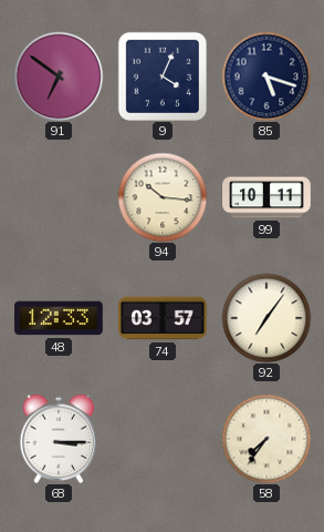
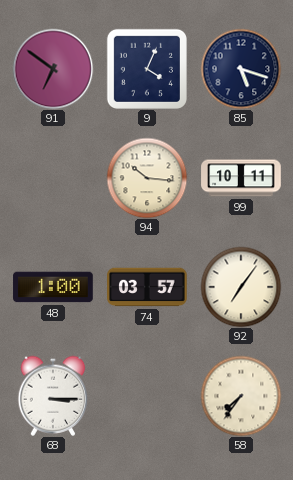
48: 12:33 -> 1:00 (53, 287)
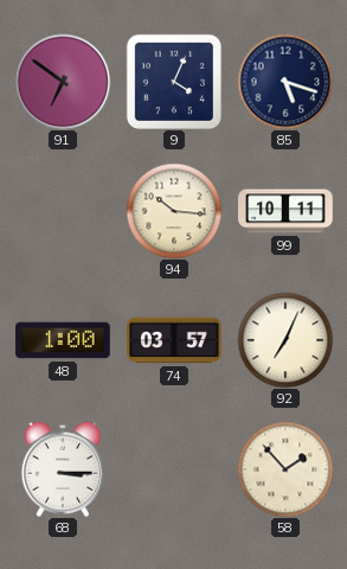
92: 7:06 -> 7:04 (285, 340)
58: 7:36 -> 1:53 (285, 469)
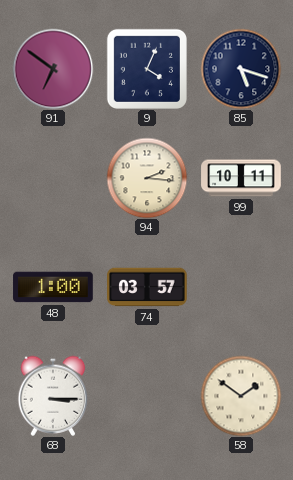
94: 10:16 -> 2:16 (147, 178)
92: 7:04 -> none (285, 340)
58: 1:53 -> 1:51 (241, 396)
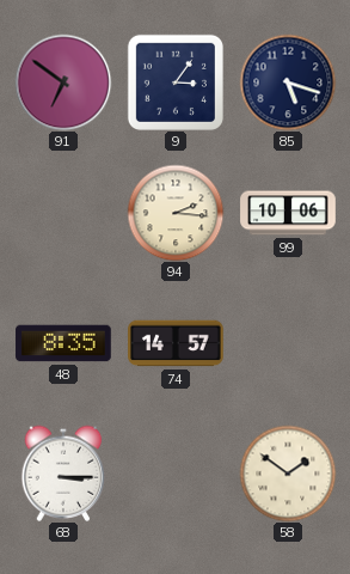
9: 4:04 -> 3:06 (176, 83)
99: 10:11 -> 10:06 (288, 213)
48: 1:00 -> 8:35 (63, 343)
74: 03:57 -> 14:57 (176, 343)
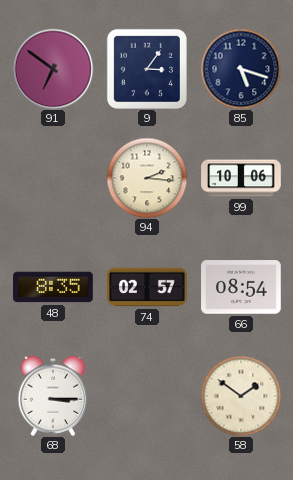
74: 14:57 -> 02:57 (147, 287)
66: none -> 08:54 (241, 287)
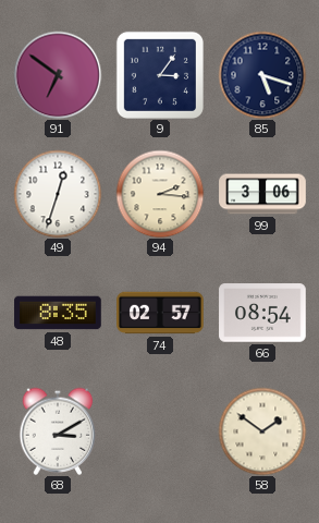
49: none -> 12:33 (58, 194)
99: 10:06 -> 3:06 (262, 194)
68: 3:15 -> 3:10 (58, 431)
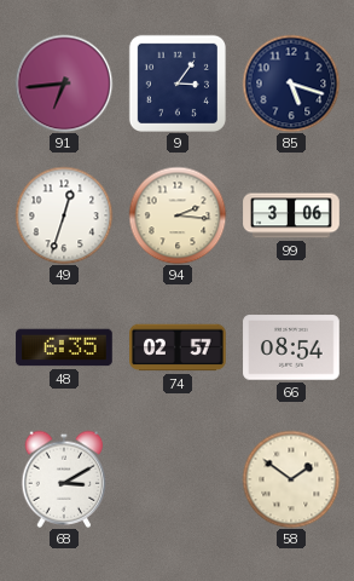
91: 6:51 -> 6:44 (64, 84)
48: 8:35 -> 6:35 (64, 347)
